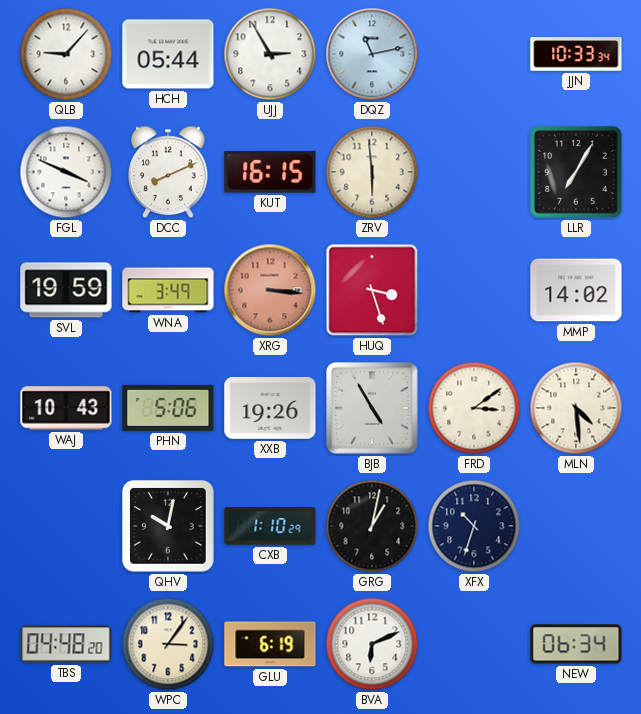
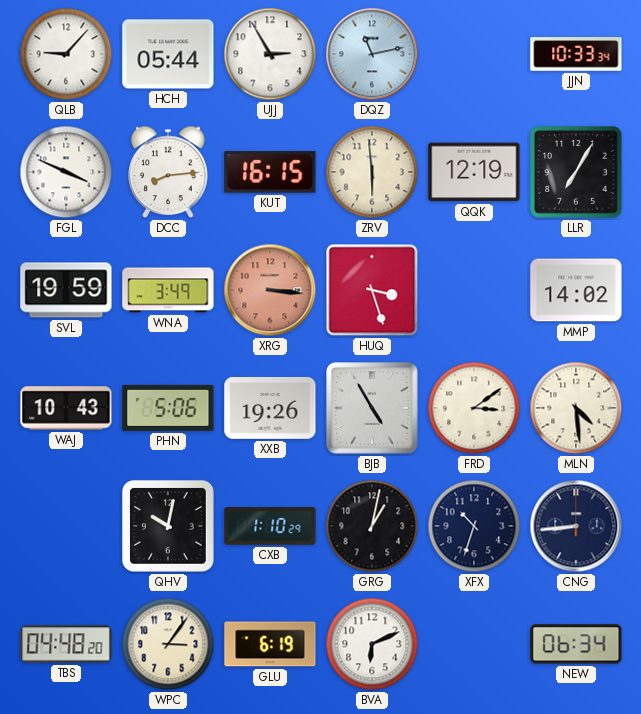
DCC: 8:11 -> 8:14 (168, 172)
QQK: none -> 12:19 (474, 172)
CNG: none -> 8:44 (576, 526)
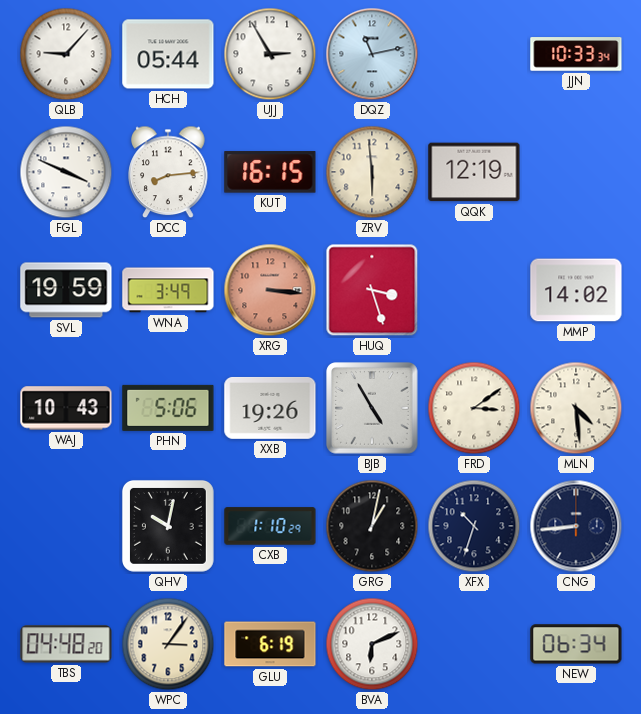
LLR: 7:05 -> none (577, 173)
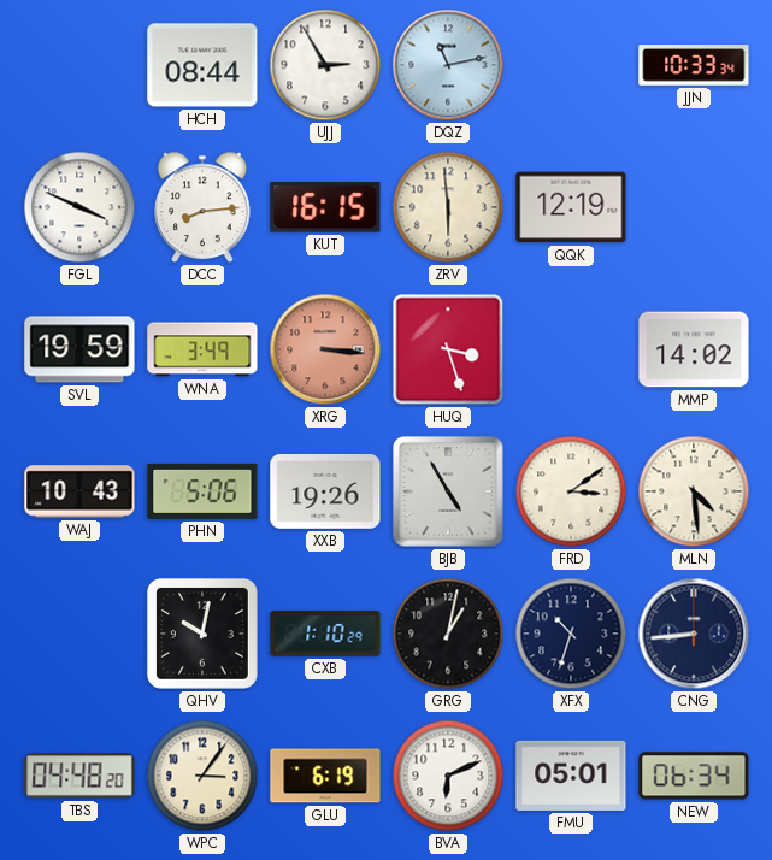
QLB: 9:07 -> none (66, 54)
HCH: 05:44 -> 08:44 (202, 65)
FMU: none -> 05:01 (571, 776)
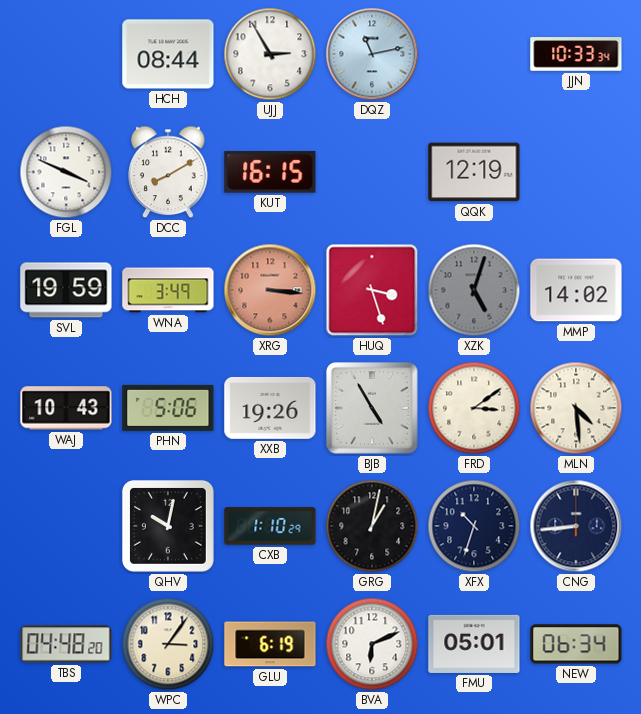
DCC: 8:14 -> 8:10 (168, 172)
ZRV: 5:59 -> none (448, 207)
XZK: none -> 5:03 (474, 290)
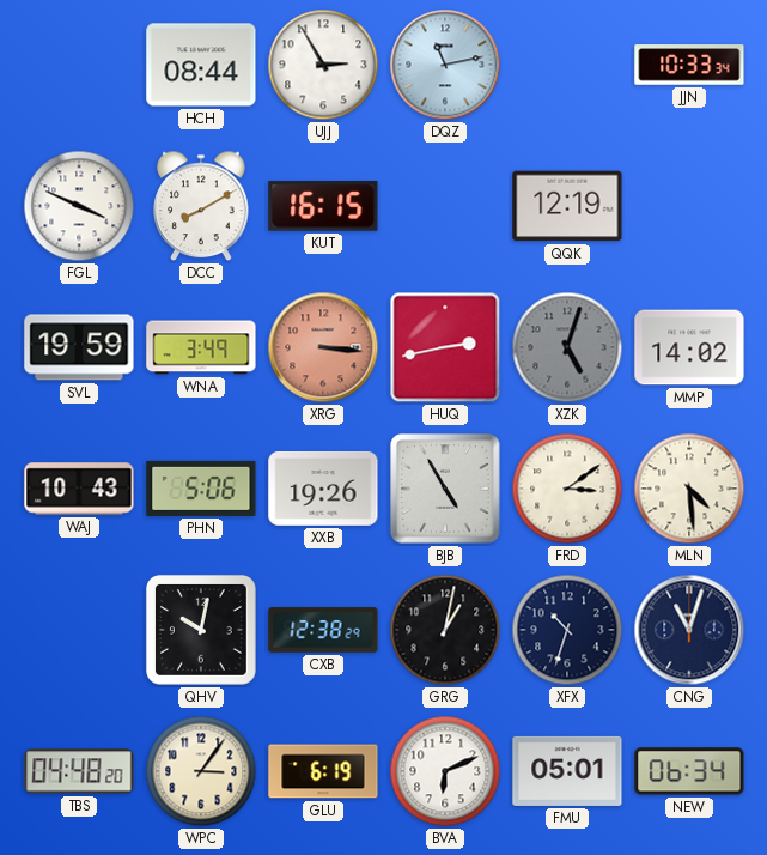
HUQ: 3:27 -> 2:43 (445, 347)
CXB: 1:10 -> 12:38 (323, 630)
CNG: 8:44 -> 11:03 (689, 630)
